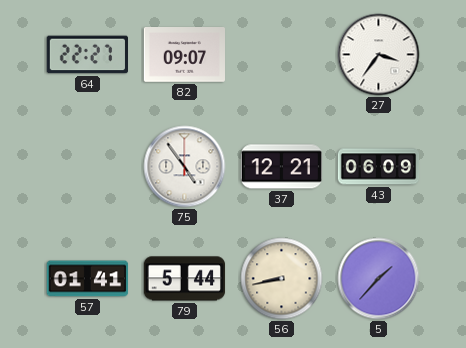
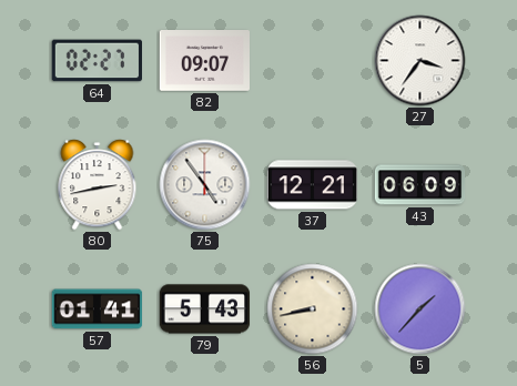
64: 22:27 -> 02:27 (98, 61)
80: none -> 2:43 (98, 185)
79: 5:44 -> 5:43 (205, 309)
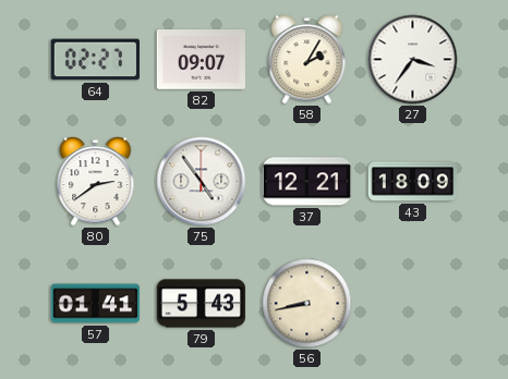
58: none -> 2:05 (307, 60)
80: 2:43 -> 2:39 (96, 182)
43: 06:09 -> 18:09 (413, 182)
5: 1:37 -> none (420, 309)
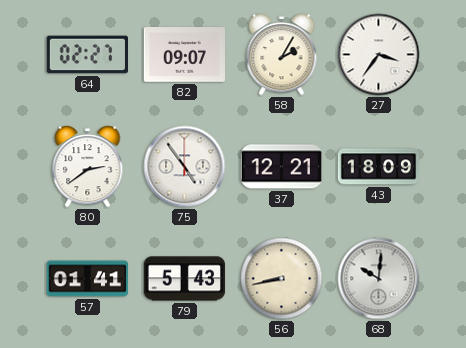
68: none -> 10:01 (379, 279)
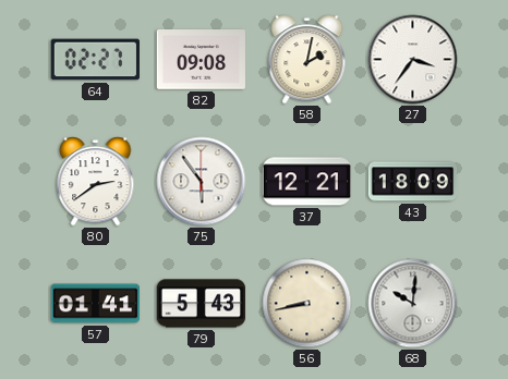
82: 09:07 -> 09:08 (201, 60)
58: 2:05 -> 2:02 (307, 60)
75: 4:54 -> 5:54 (202, 182)
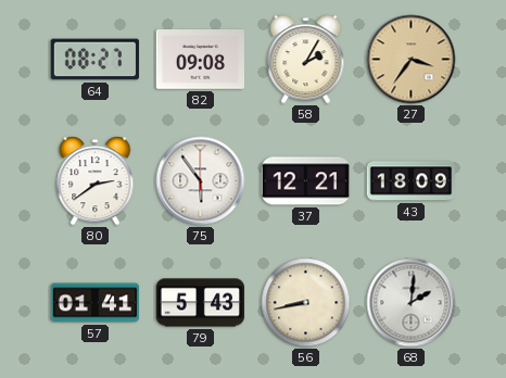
64: 02:27 -> 08:27 (96, 60)
58: 2:02 -> 2:05 (306, 60)
27 dial: white -> champagne (412, 60)
68: 10:01 -> 2:01 (412, 303)
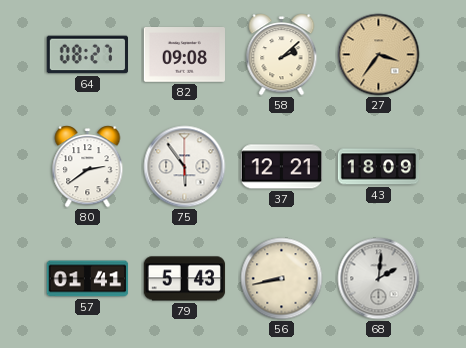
58: 2:05 -> 2:08 (282, 55)
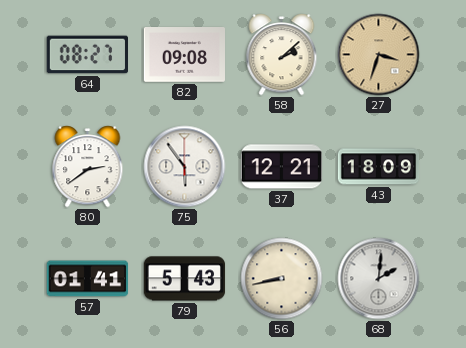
27: 3:36 -> 3:33 (379, 55)
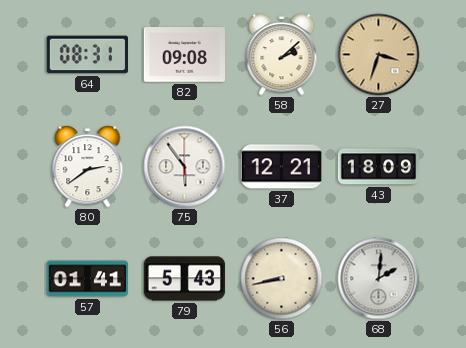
64: 08:27 -> 08:31 (88, 55)
